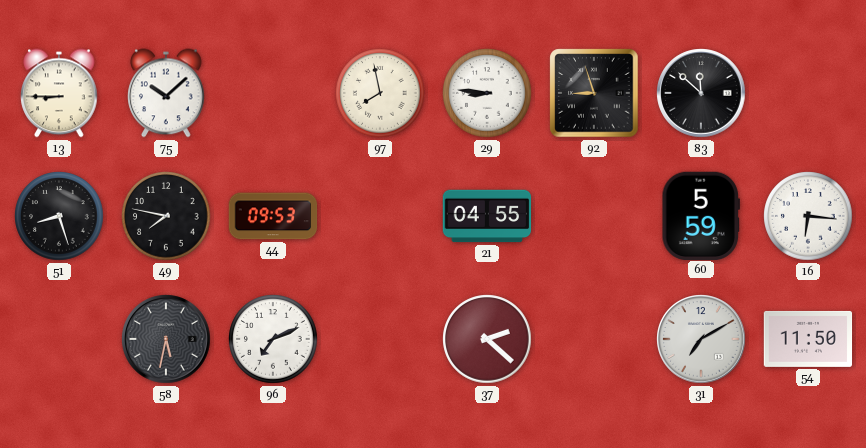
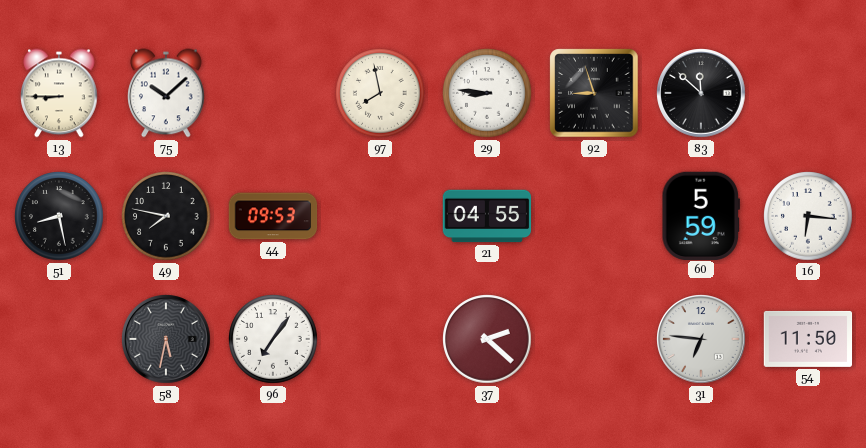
51: 8:27 -> 8:28 (59, 216)
96: 7:11 -> 7:06 (273, 339)
31: 7:10 -> 6:46 (701, 339)
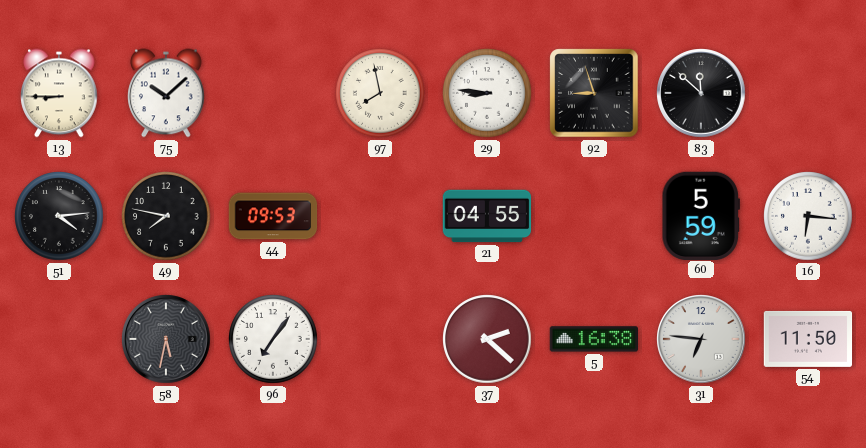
51: 8:28 -> 4:14 (59, 216)
5: none -> 16:38 (594, 339)
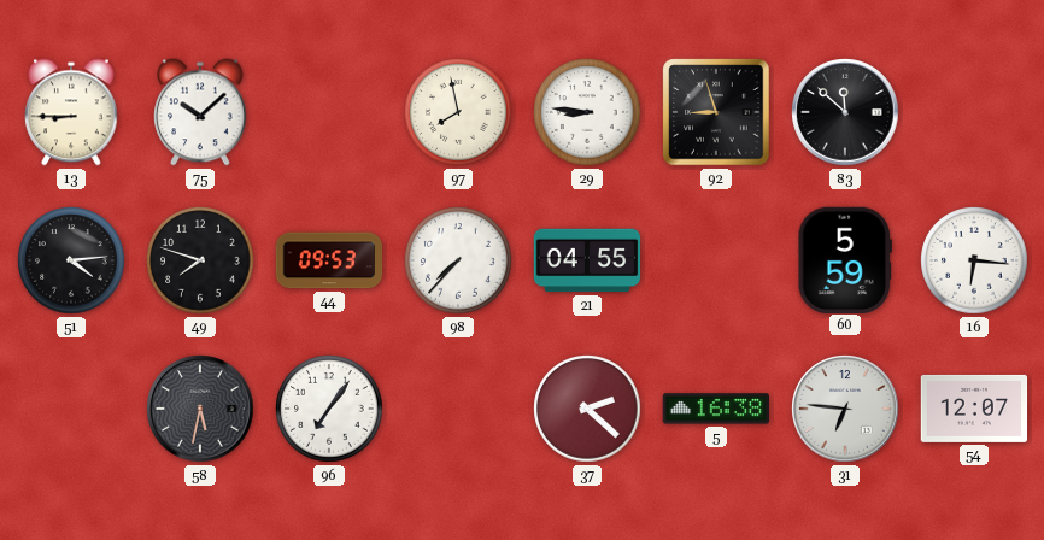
49: 7:47 -> 7:48 (200, 260)
98: none -> 7:37 (458, 260)
54: 11:50 -> 12:07 (974, 409)
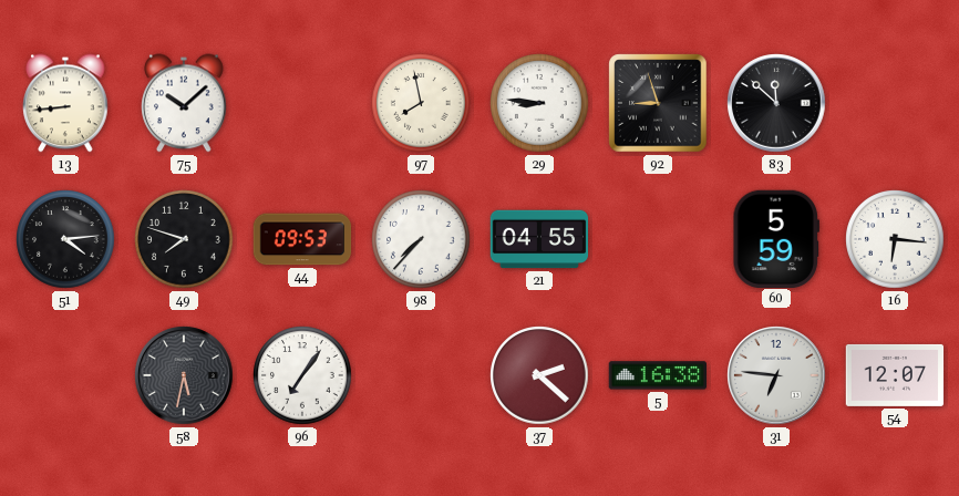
13: 8:45 -> 8:44 (65, 103)
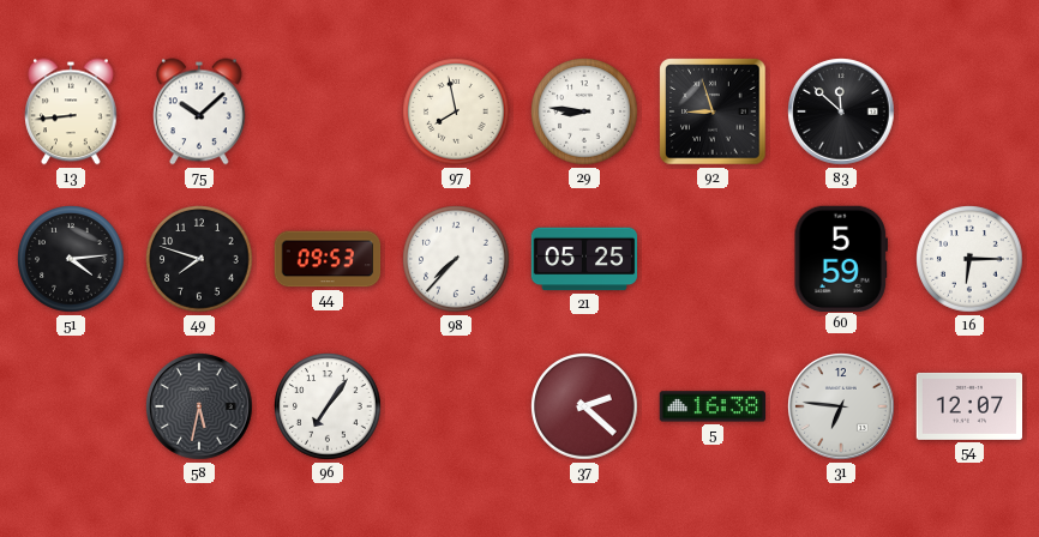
21: 04:55 -> 05:25 (584, 259)
16: 6:16 -> 6:15 (969, 259)
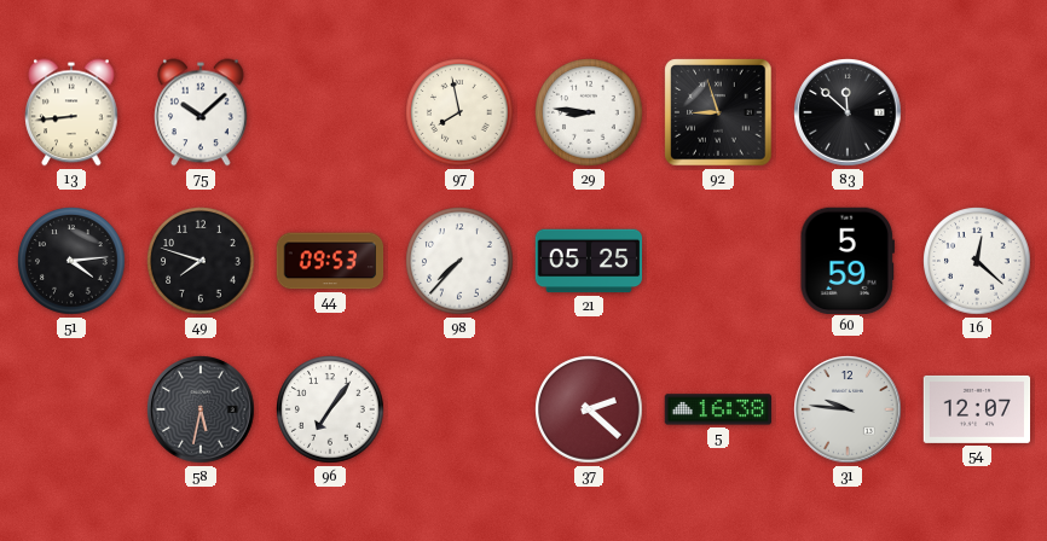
16: 6:15 -> 12:22 (977, 261)
31: 6:46 -> 9:46 (848, 409)
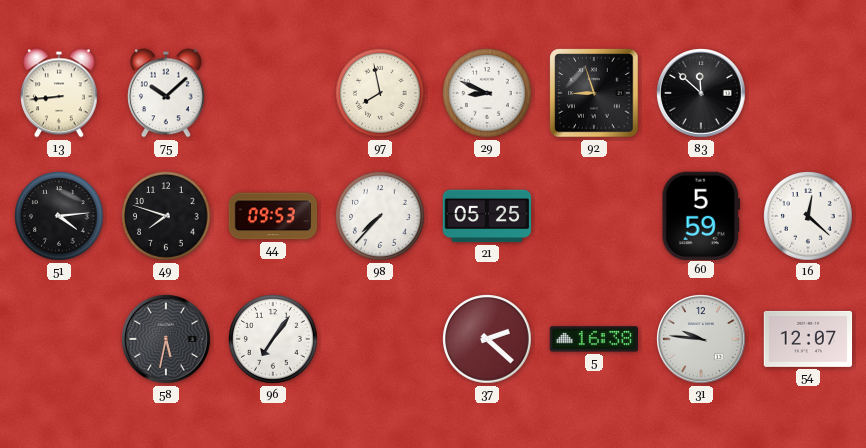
29: 8:46 -> 8:49 (487, 93)
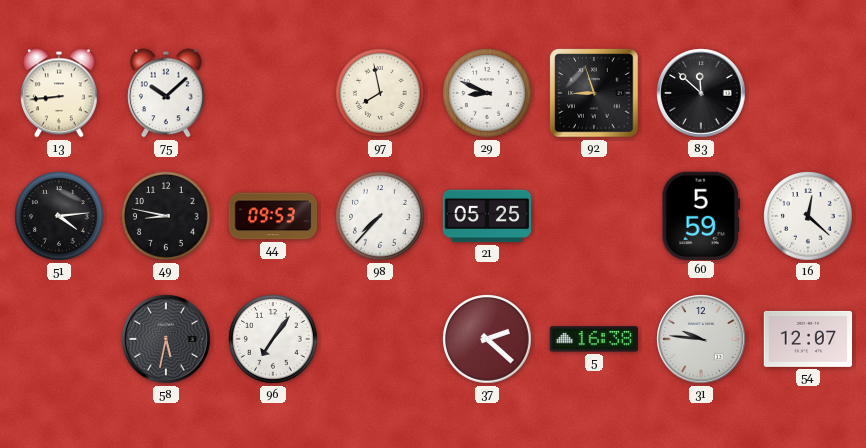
49: 7:48 -> 8:47 (166, 216)
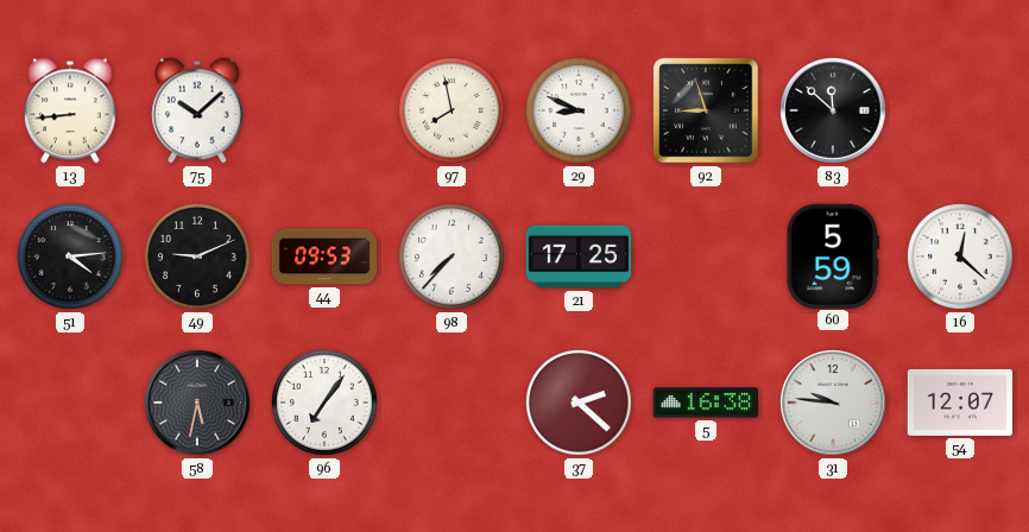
49: 8:47 -> 9:11 (197, 256)
21: 05:25 -> 17:25 (579, 256)
